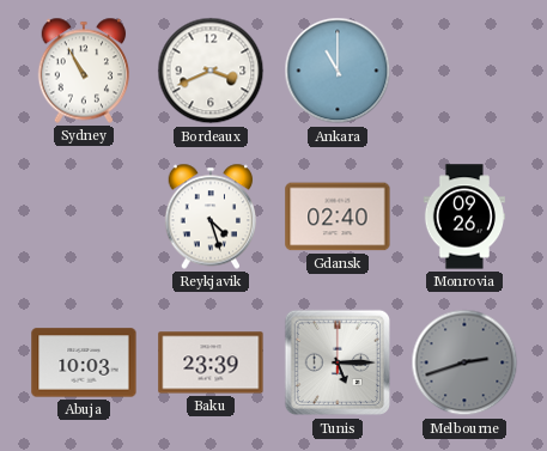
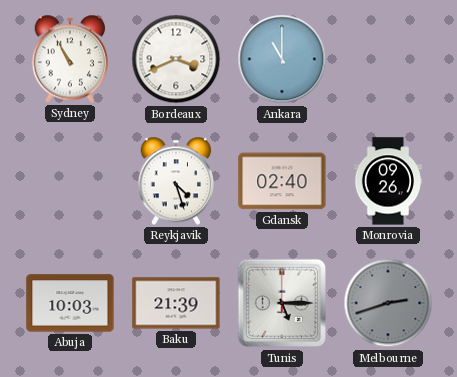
Baku: 23:39 -> 21:39 (176, 303)
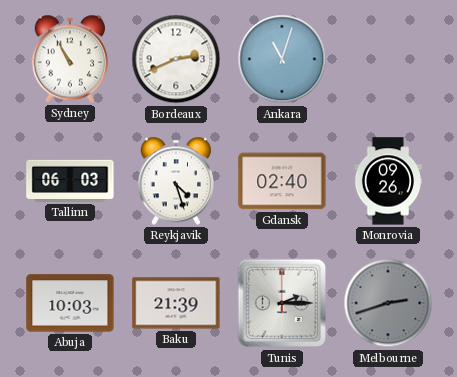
Bordeaux: 3:41 -> 2:41 (176, 59)
Ankara: 11:00 -> 11:03 (282, 59)
Tallinn: none -> 06:03 (70, 181)
Tunis: 5:15 -> 2:15 (282, 303)
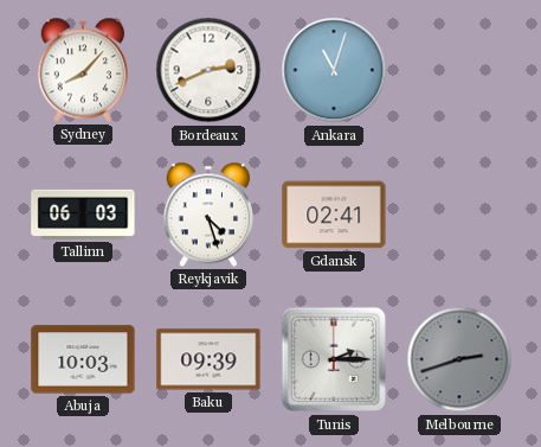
Sydney: 10:55 -> 8:07 (83, 70)
Gdansk: 02:40 -> 02:41 (334, 215)
Monrovia: 09:26 -> none (387, 181)
Baku: 21:39 -> 09:39 (208, 359)
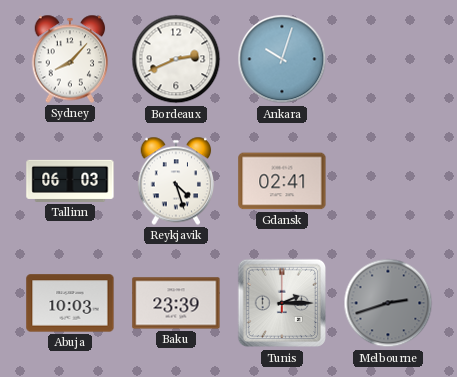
Ankara: 11:03 -> 10:03 (282, 59)
Baku: 09:39 -> 23:39 (176, 303)
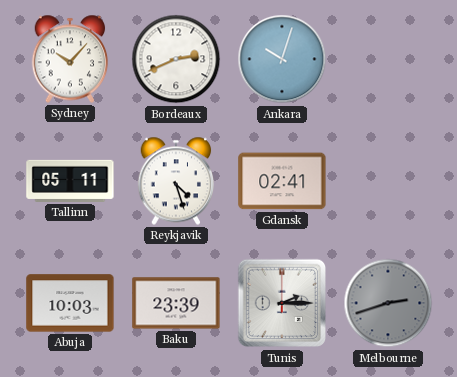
Sydney: 8:07 -> 10:07 (70, 59)
Tallinn: 06:03 -> 05:11 (70, 181)
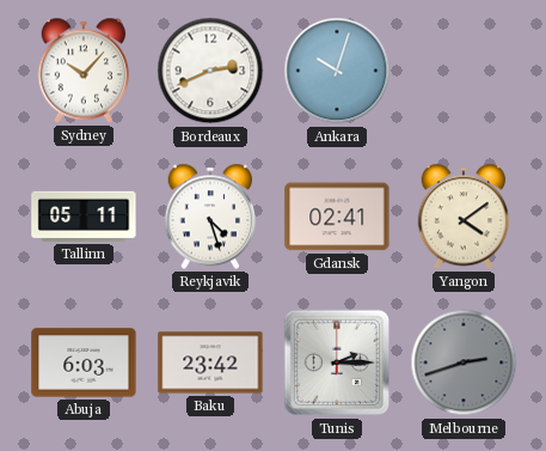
Yangon: none -> 4:09 (464, 217)
Abuja: 10:03 -> 6:03 (84, 362)
Baku: 23:39 -> 23:42 (210, 362)
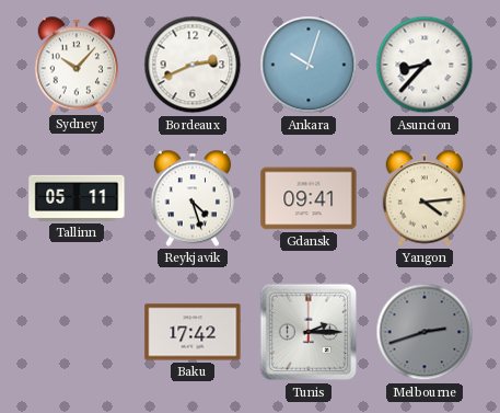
Asuncion: none -> 8:37 (425, 65)
Gdansk: 02:41 -> 09:41 (309, 198)
Yangon: 4:09 -> 4:14 (425, 198)
Abuja: 6:03 -> none (84, 362)
Baku: 23:42 -> 17:42 (193, 332)
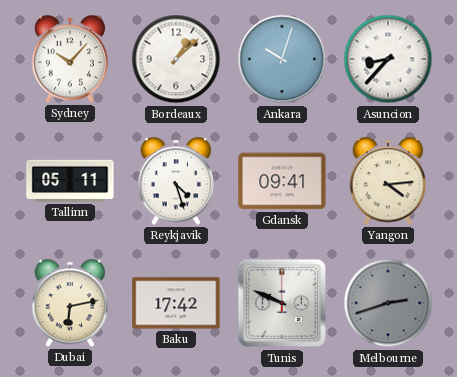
Bordeaux: 2:41 -> 1:08 (176, 59)
Dubai: none -> 6:13 (70, 303)
Tunis: 2:15 -> 9:49 (282, 303)
